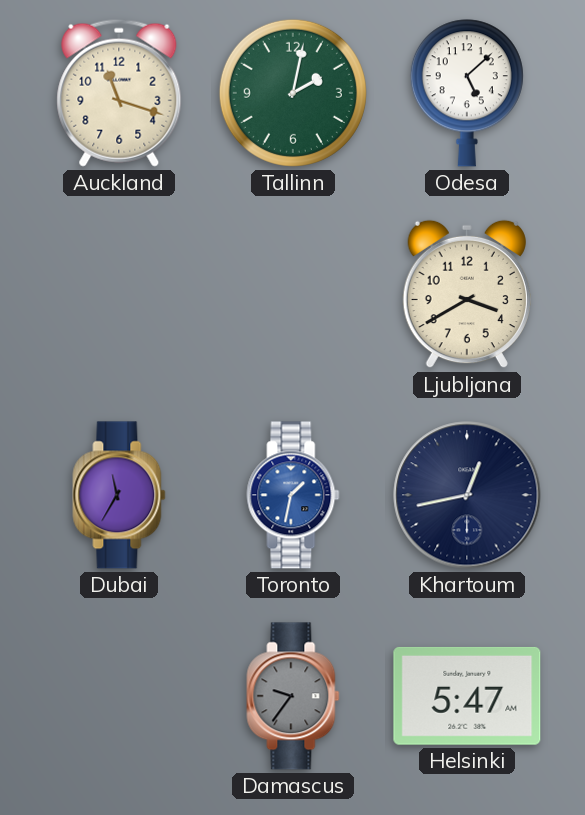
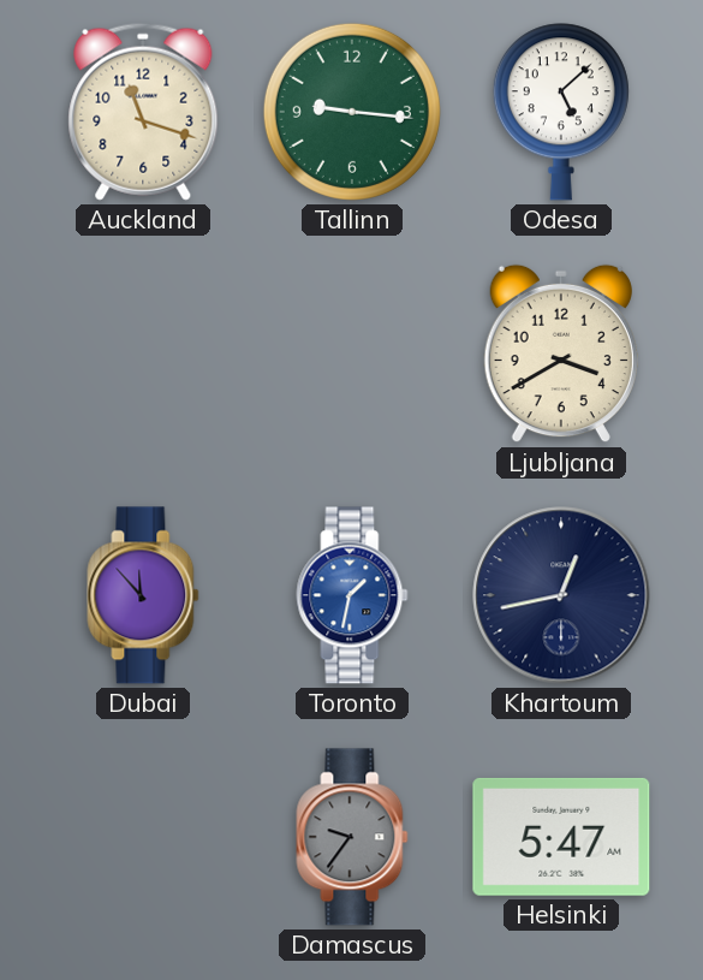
Tallinn: 2:02 -> 9:16 (352, 112)
Dubai: 11:35 -> 11:53 (143, 595)
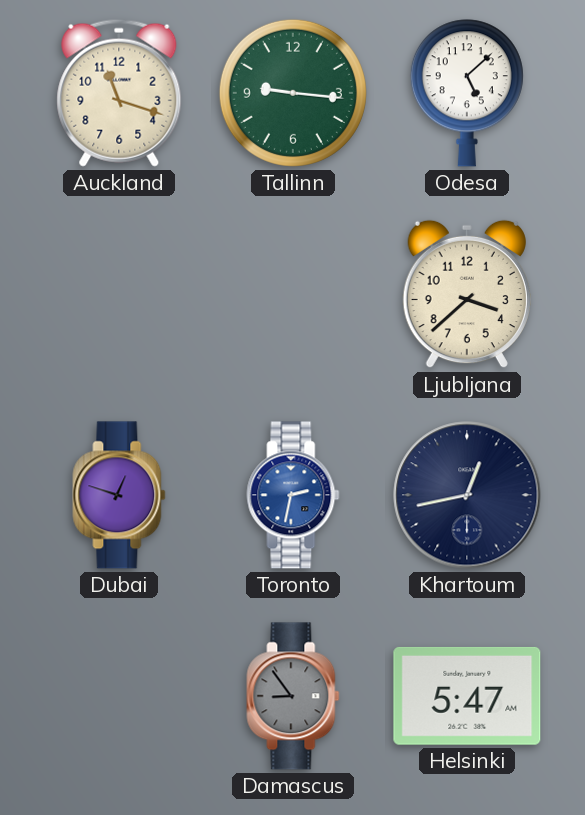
Ljubljana: 3:40 -> 3:38 (467, 294)
Dubai: 11:53 -> 12:48 (119, 495)
Toronto: 1:32 -> 2:32 (293, 495)
Damascus: 9:36 -> 8:54 (293, 696)
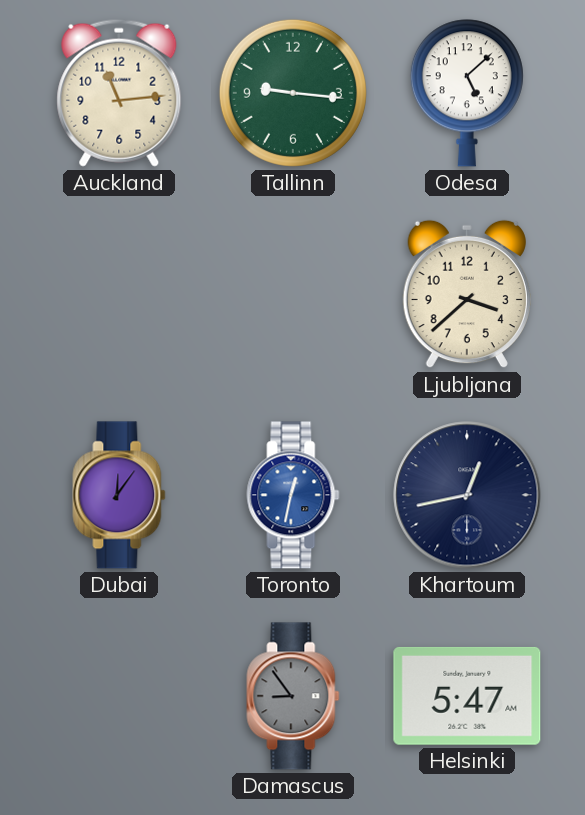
Auckland: 11:18 -> 11:14 (119, 93)
Dubai: 12:48 -> 12:06 (119, 495)
Toronto: 2:32 -> 12:32 (293, 495)
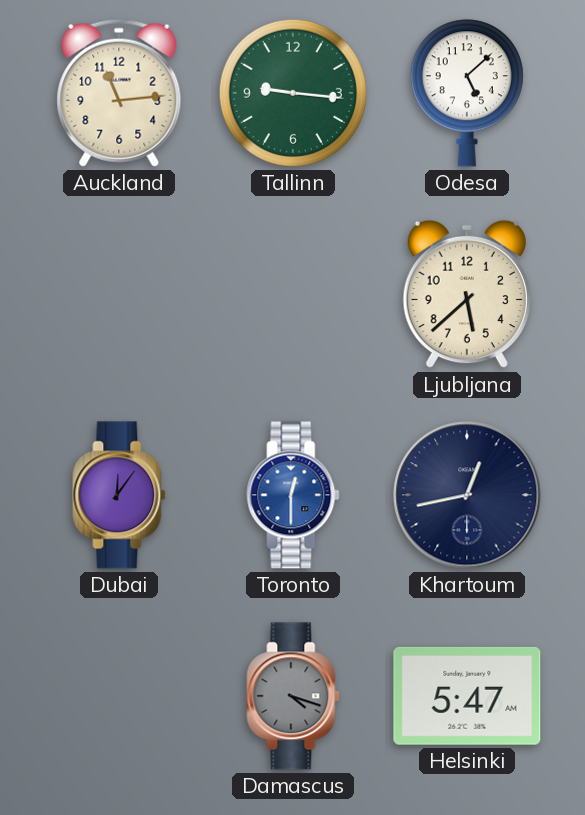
Ljubljana: 3:38 -> 5:38 (467, 294)
Toronto: 12:32 -> 12:30 (293, 495)
Damascus: 8:54 -> 4:18 (293, 696)
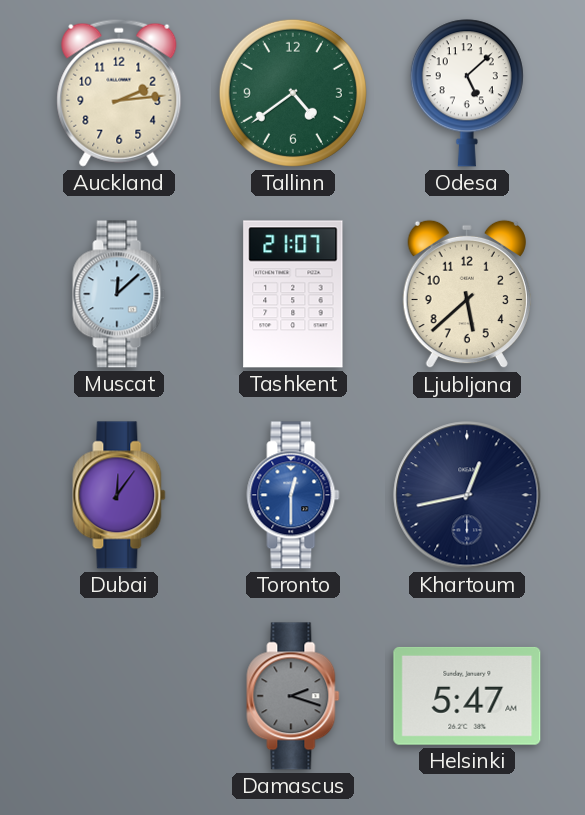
Auckland: 11:14 -> 2:14 (119, 93)
Tallinn: 9:16 -> 4:39 (293, 93)
Muscat: none -> 12:08 (119, 294)
Tashkent: none -> 21:07 (293, 294)
Damascus: 4:18 -> 2:18 (293, 696)
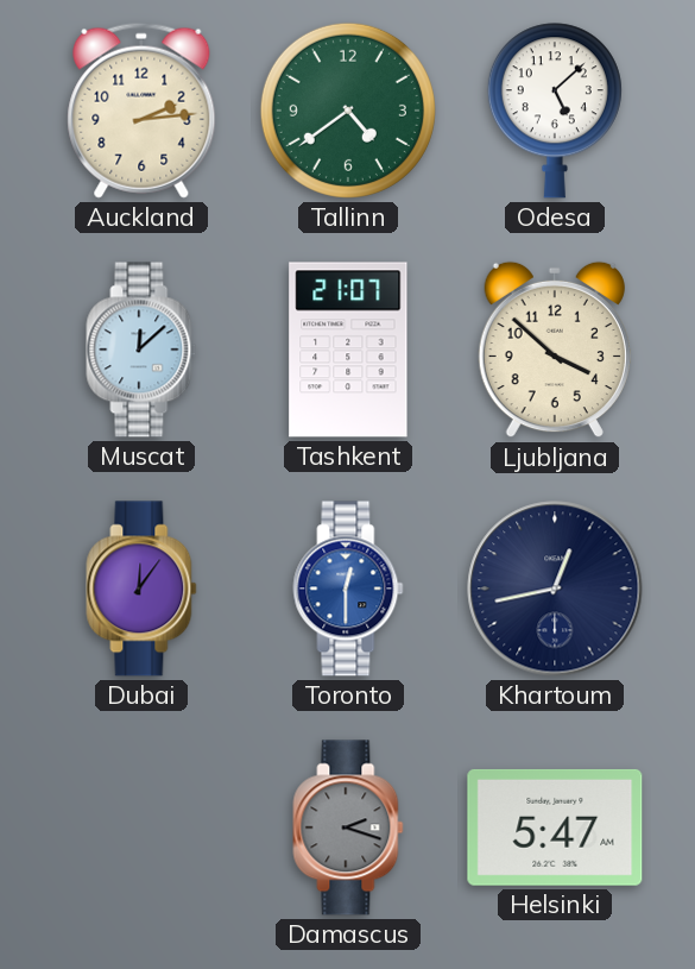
Ljubljana: 5:38 -> 3:52 (555, 350)
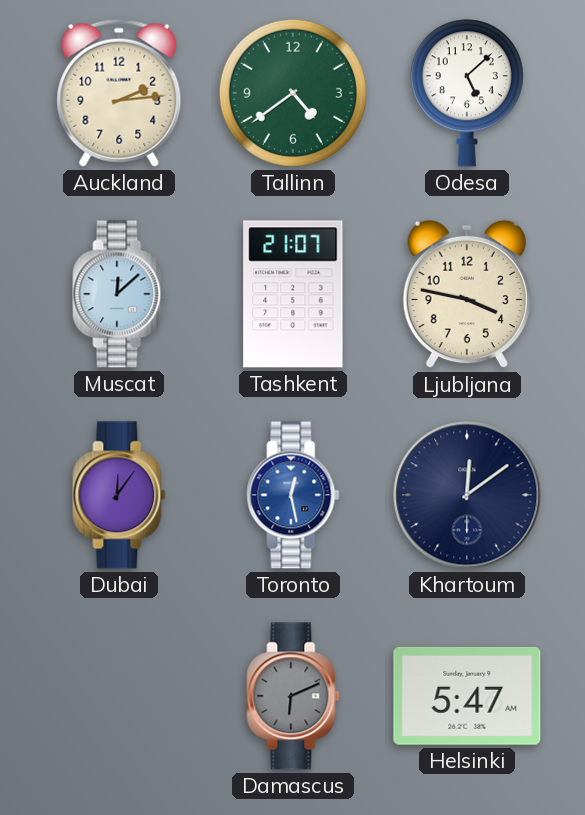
Ljubljana: 3:52 -> 3:47 (467, 294)
Toronto: 12:30 -> 12:28 (293, 495)
Khartoum: 12:43 -> 12:09 (467, 495)
Damascus: 2:18 -> 6:11 (293, 696)
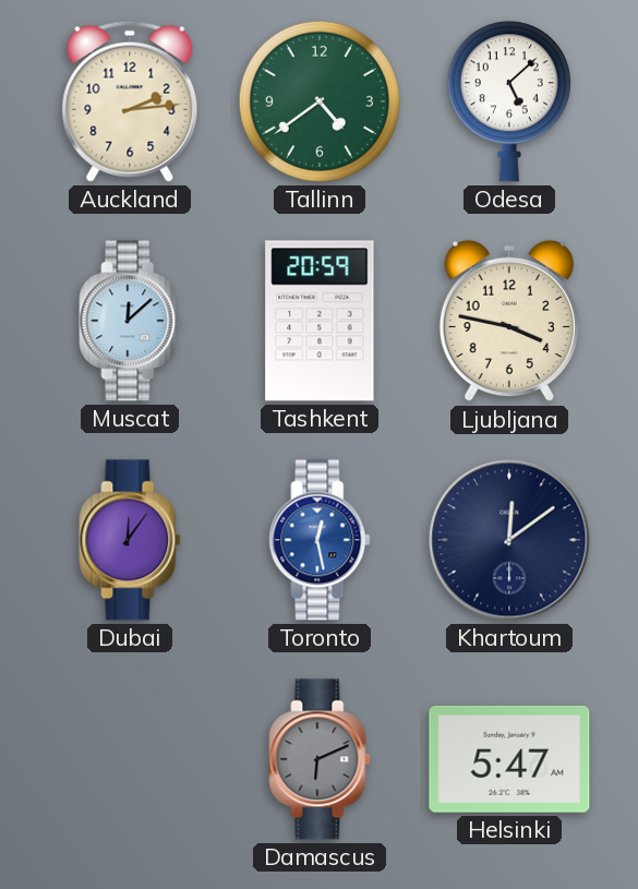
Tashkent: 21:07 -> 20:59 (320, 321)
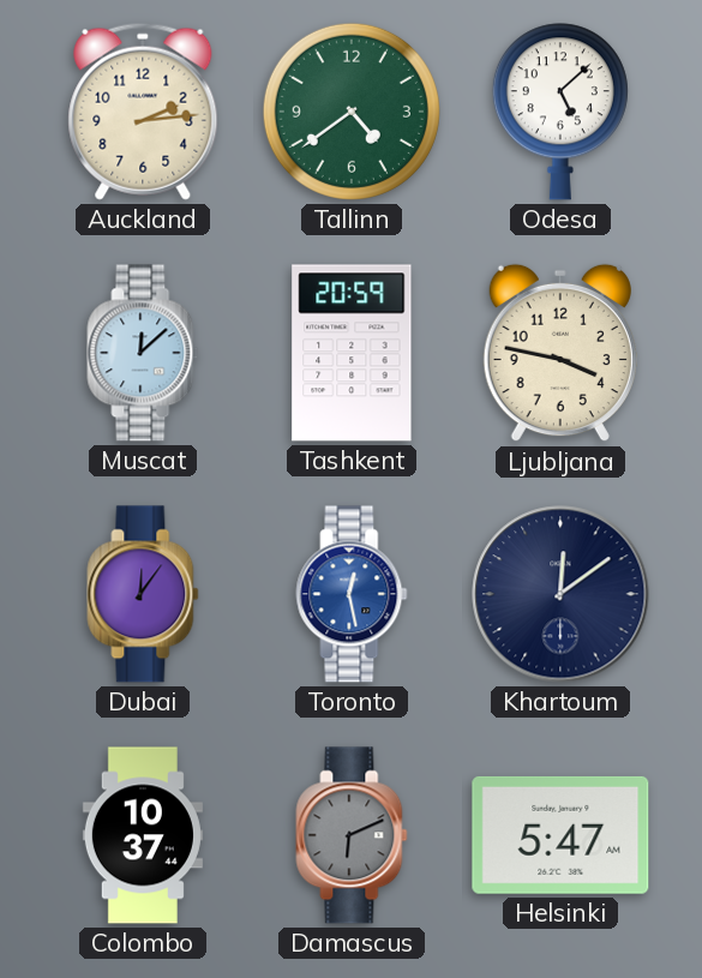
Colombo: none -> 10:37 (143, 835)
